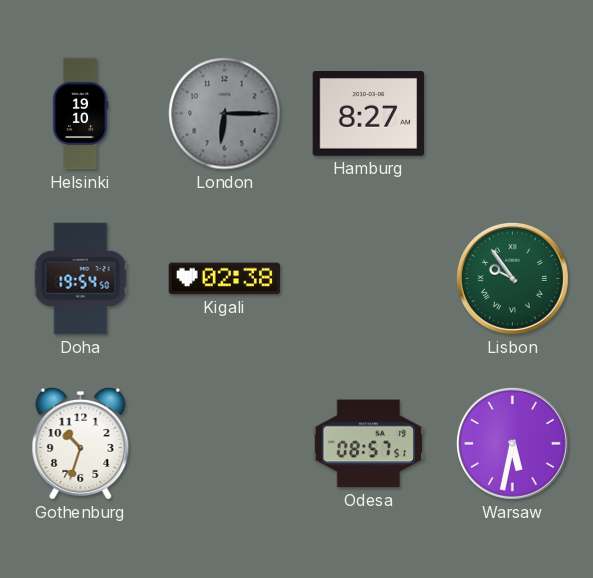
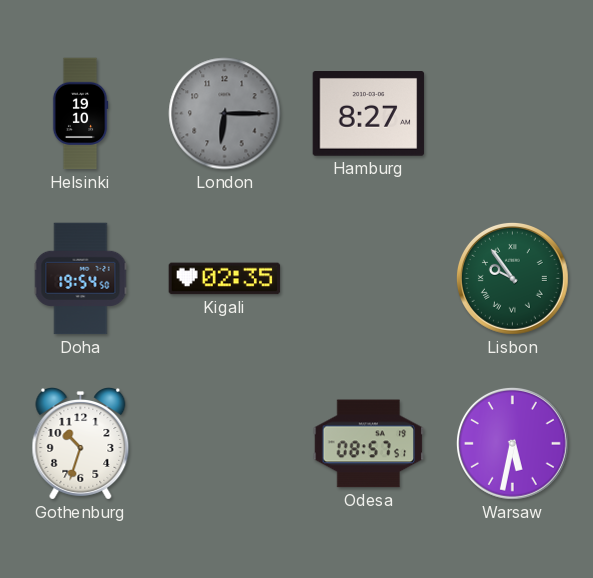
Kigali: 02:38 -> 02:35 (225, 279)
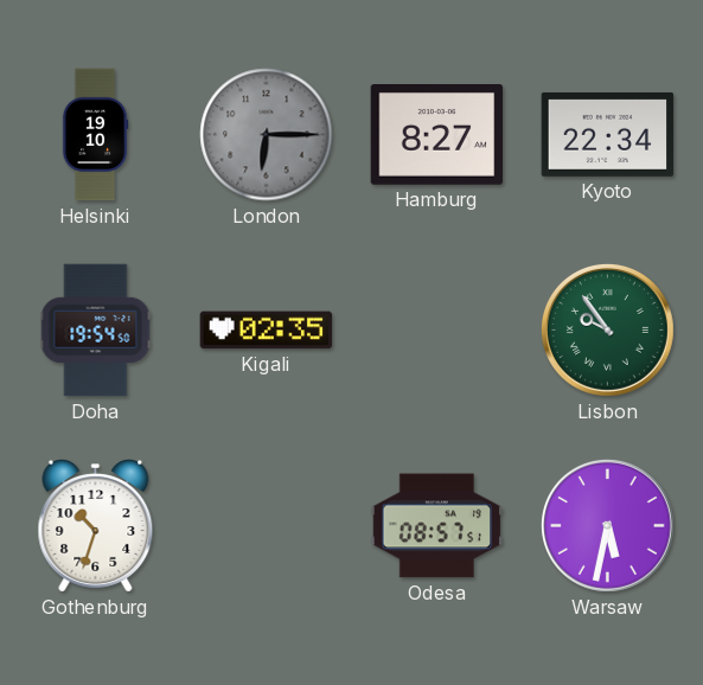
Kyoto: none -> 22:34 (608, 134)
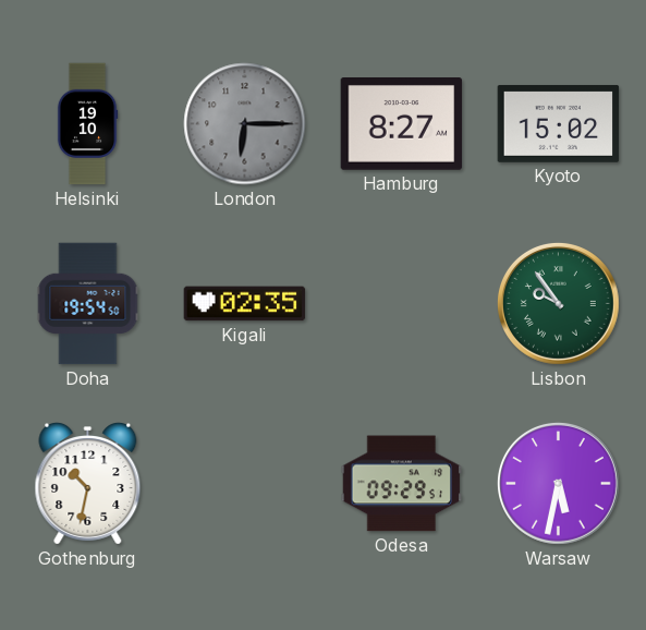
Kyoto: 22:34 -> 15:02 (559, 123)
Gothenburg: 10:33 -> 10:32 (88, 484)
Odesa: 08:57 -> 09:29 (402, 484)
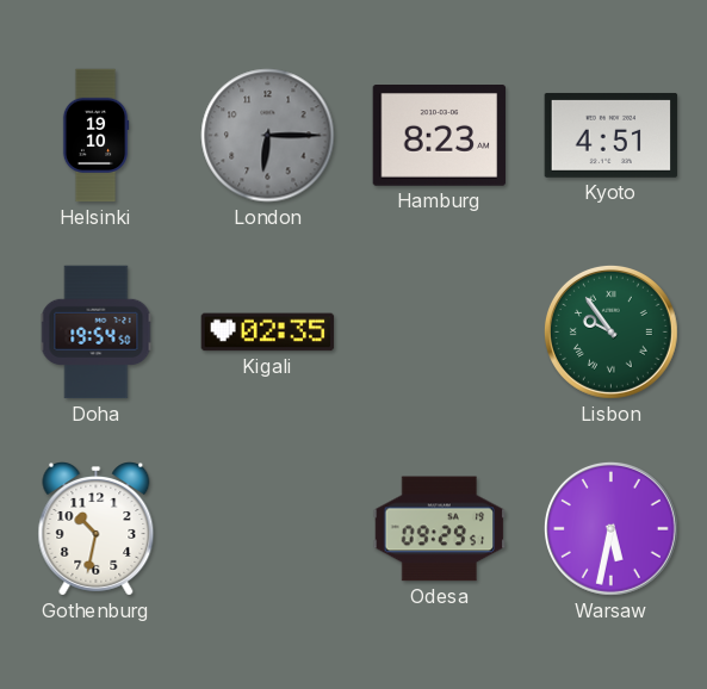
Hamburg: 8:27 -> 8:23 (440, 136)
Kyoto: 15:02 -> 4:51 (612, 135)
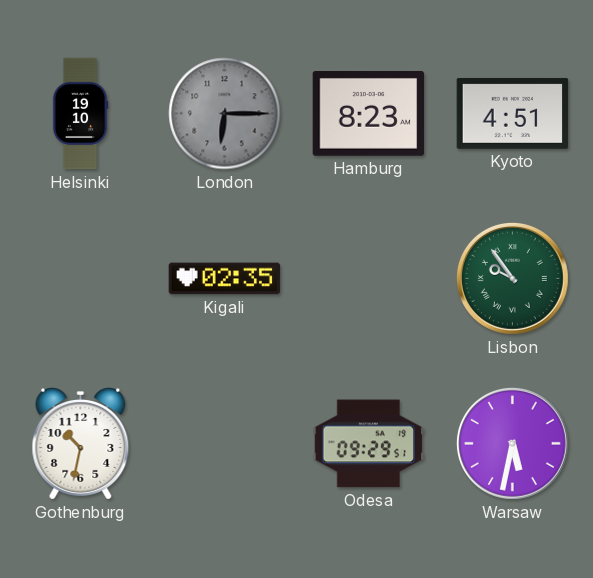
Doha: 19:54 -> none (97, 333)
